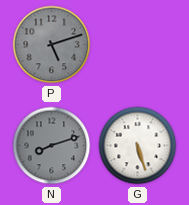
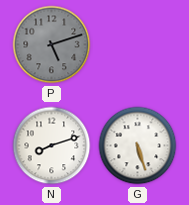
N dial: grey -> white (52, 146)
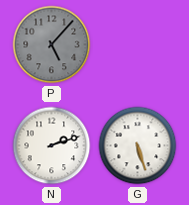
P: 5:12 -> 5:07 (52, 45)
N: 8:12 -> 2:12 (52, 146)
